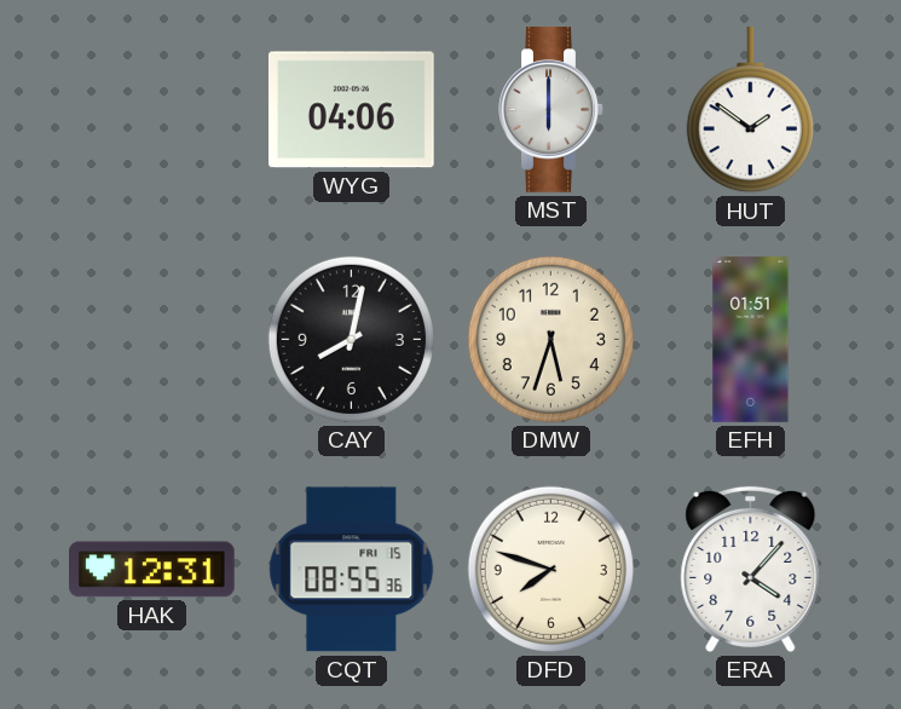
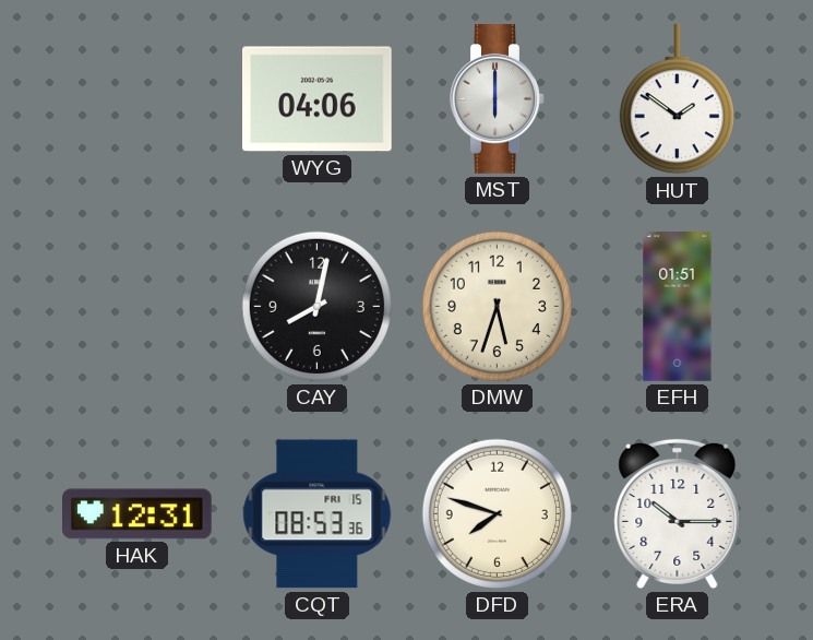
CQT: 08:55 -> 08:53 (318, 514)
ERA: 4:07 -> 10:15 (678, 513)
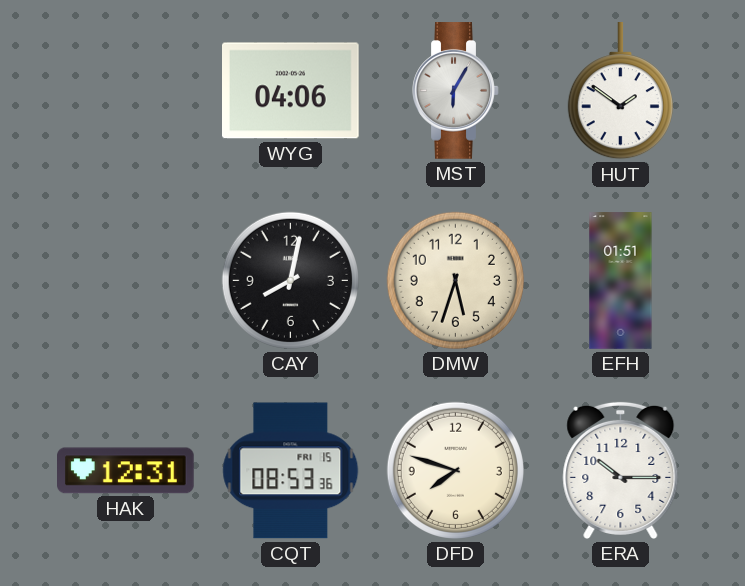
MST: 6:00 -> 6:05 (456, 91)
